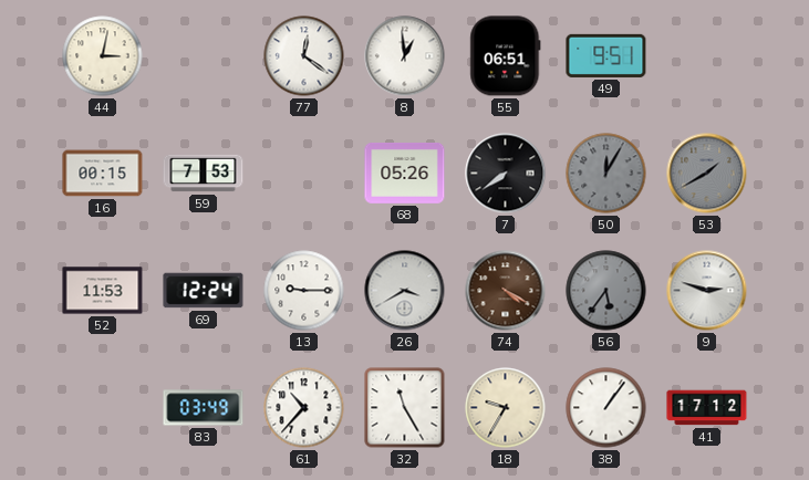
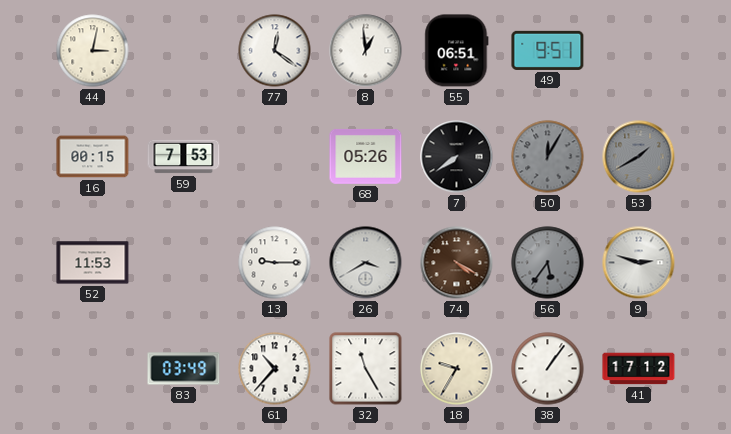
69: 12:24 -> none (204, 291)
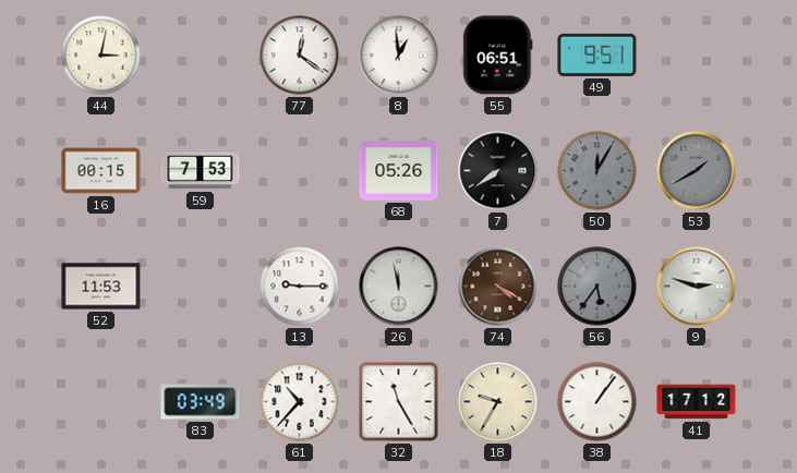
26: 3:40 -> 11:58 (399, 287)
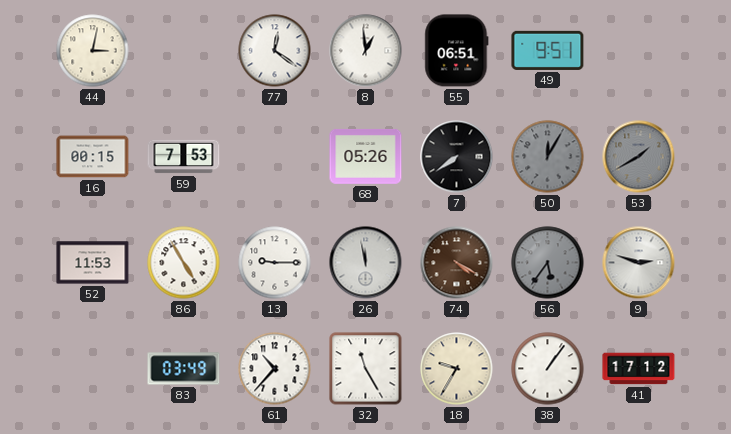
86: none -> 4:55 (184, 263)
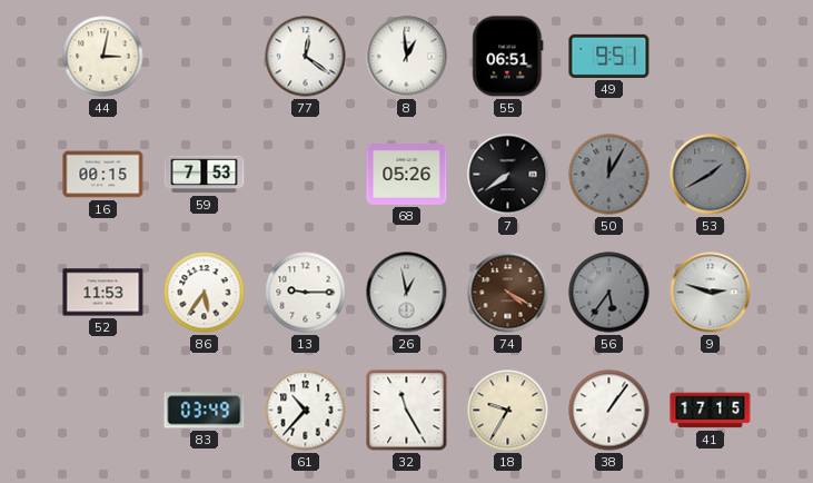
86: 4:55 -> 5:36 (205, 293)
26: 11:58 -> 12:58 (407, 293)
41: 17:12 -> 17:15 (711, 411)
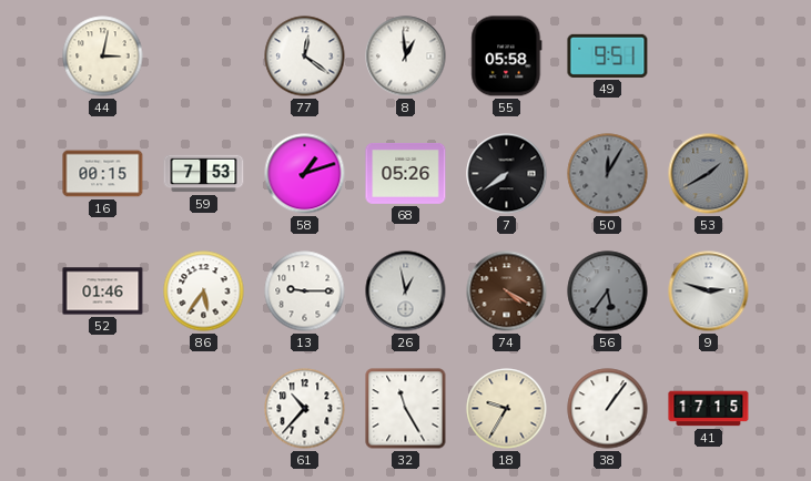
55: 06:51 -> 05:58 (507, 57)
58: none -> 1:12 (305, 174)
52: 11:53 -> 01:46 (103, 291)
83: 03:49 -> none (205, 411)
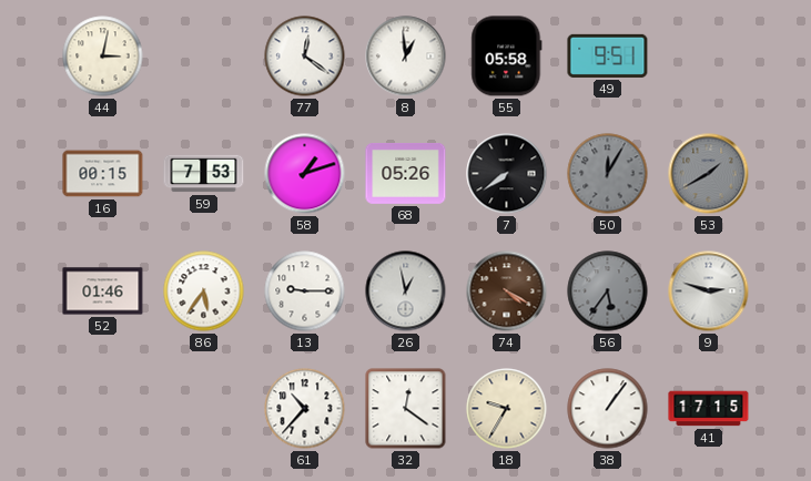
32: 11:25 -> 12:21 (406, 409)
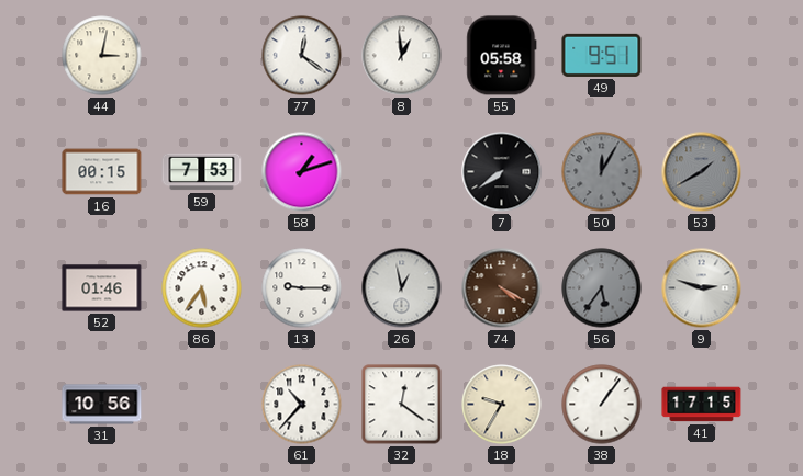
68: 05:26 -> none (406, 174)
31: none -> 10:56 (102, 405)
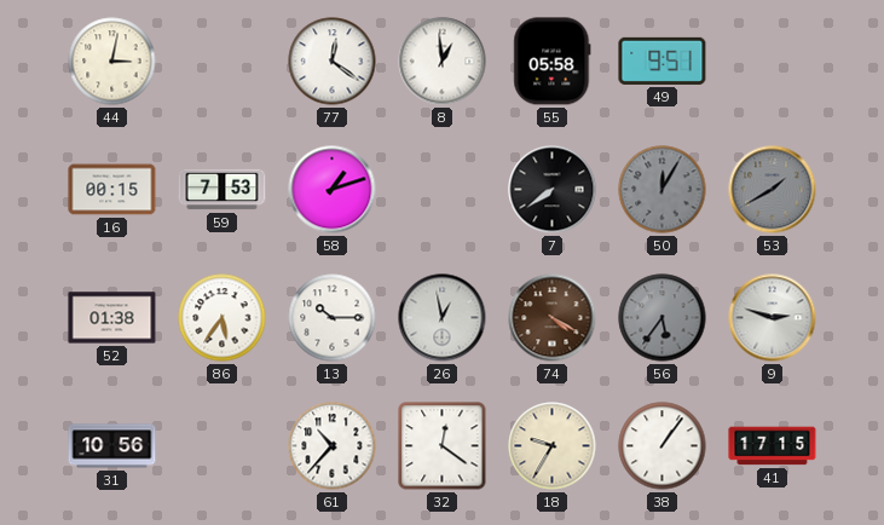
52: 01:46 -> 01:38 (112, 318)
13: 9:15 -> 10:15 (333, 318)
